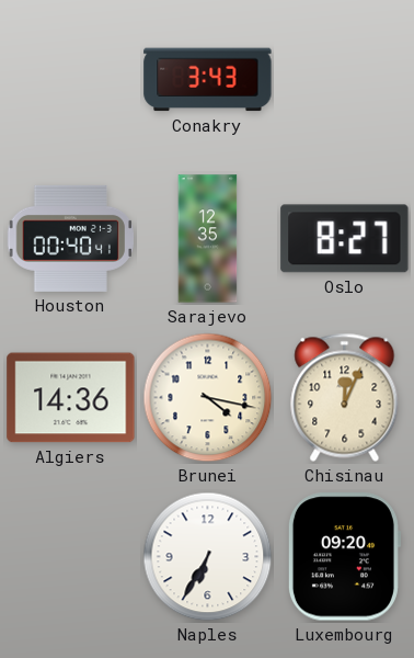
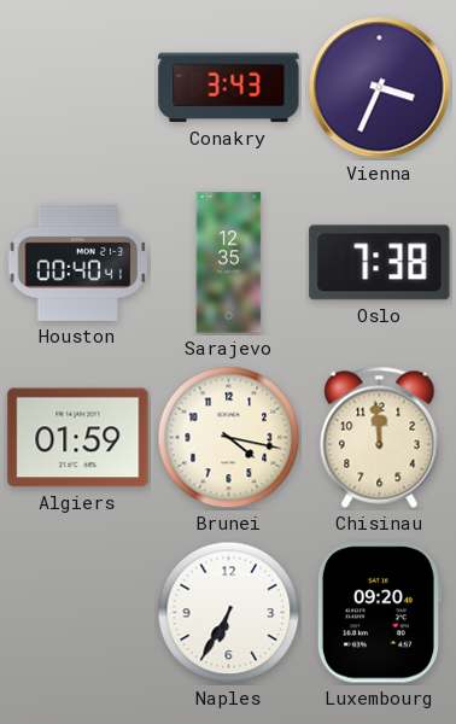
Vienna: none -> 3:34 (380, 88)
Oslo: 8:27 -> 7:38 (380, 263)
Algiers: 14:36 -> 01:59 (78, 438)
Chisinau: 12:04 -> 11:59 (380, 437)
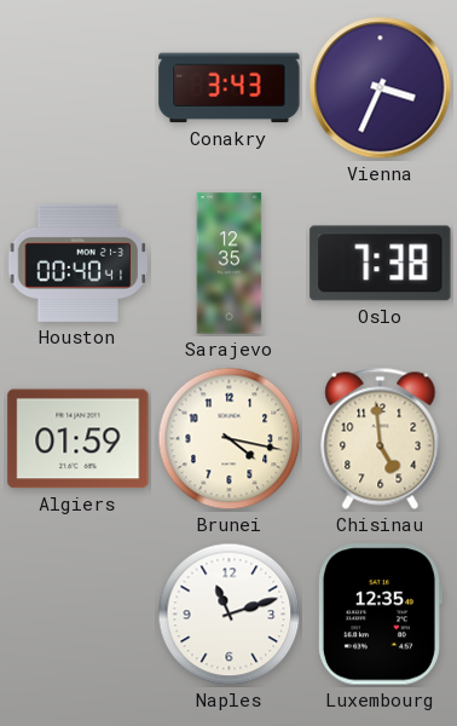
Chisinau: 11:59 -> 4:59 (381, 438)
Naples: 6:35 -> 11:12 (230, 615)
Luxembourg: 09:20 -> 12:35 (380, 615)
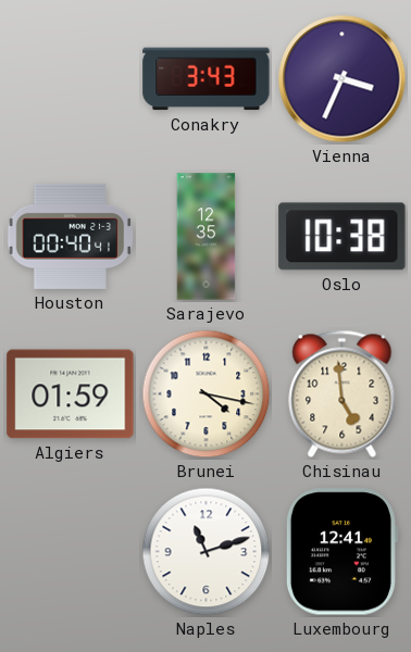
Oslo: 7:38 -> 10:38 (342, 237)
Luxembourg: 12:35 -> 12:41 (341, 552)
